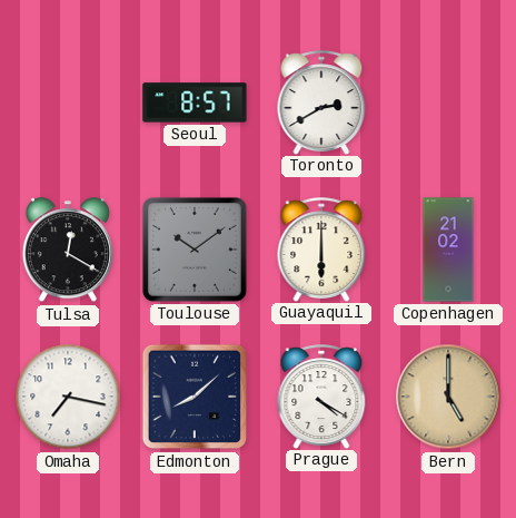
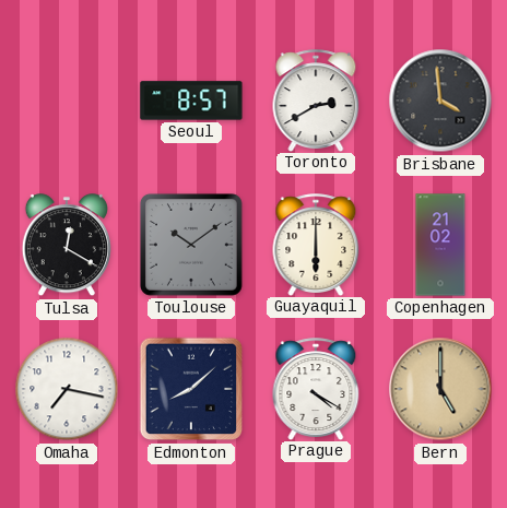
Brisbane: none -> 3:59 (440, 101)
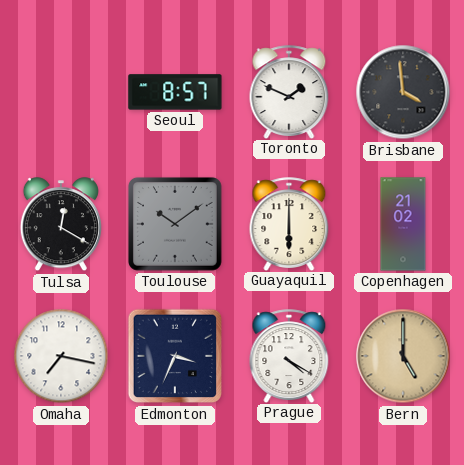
Toronto: 2:40 -> 1:49 (289, 92)
Edmonton: 8:08 -> 3:34 (175, 356)
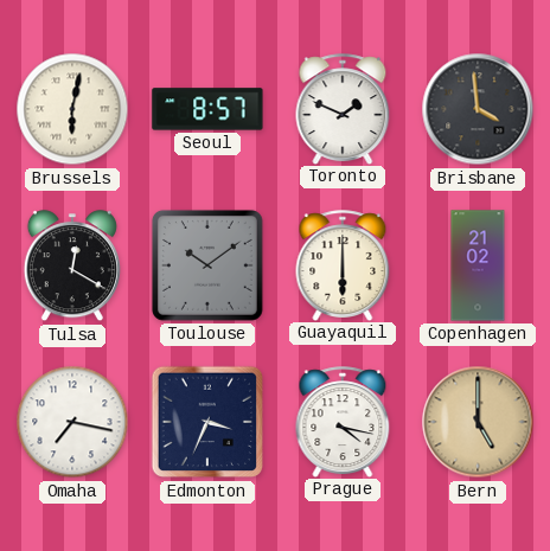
Brussels: none -> 6:02 (72, 109)
Prague: 4:20 -> 4:17 (343, 422)
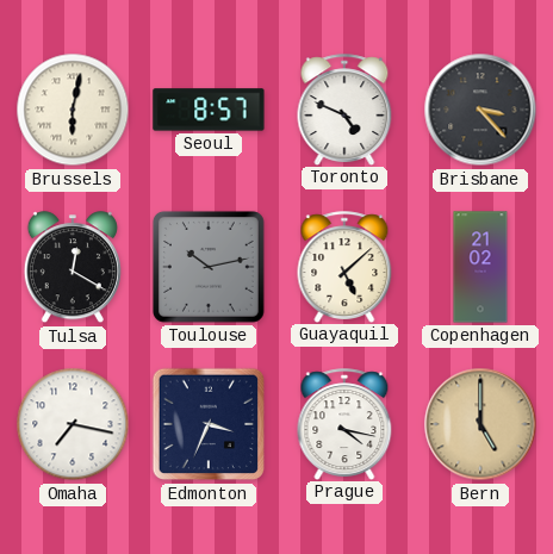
Toronto: 1:49 -> 4:49 (344, 110)
Brisbane: 3:59 -> 3:23 (480, 110)
Toulouse: 10:09 -> 10:13 (209, 267)
Guayaquil: 6:00 -> 5:08 (344, 267)
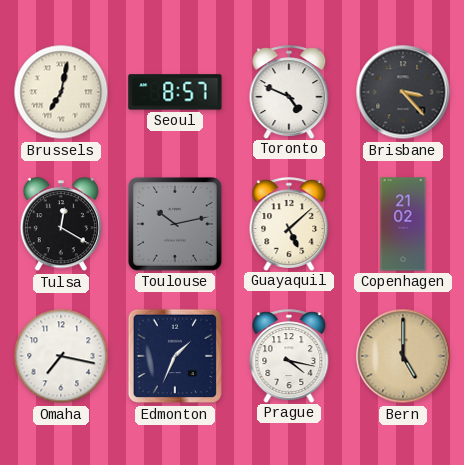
Brussels: 6:02 -> 7:02 (61, 92)
Edmonton: 3:34 -> 1:34 (175, 356)
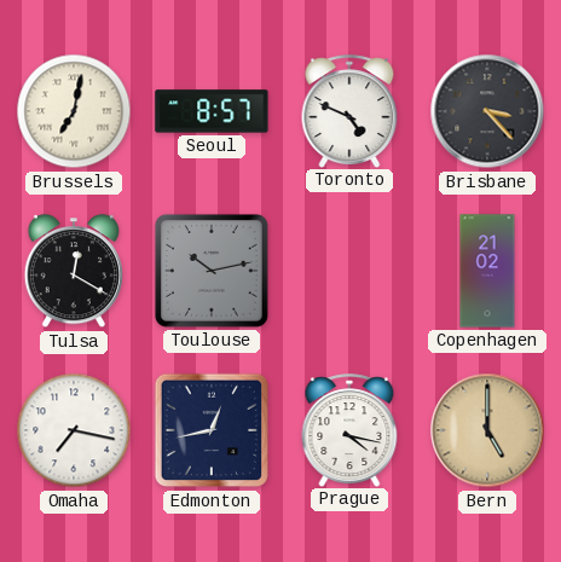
Guayaquil: 5:08 -> none (289, 224)
Edmonton: 1:34 -> 12:43 (212, 430)
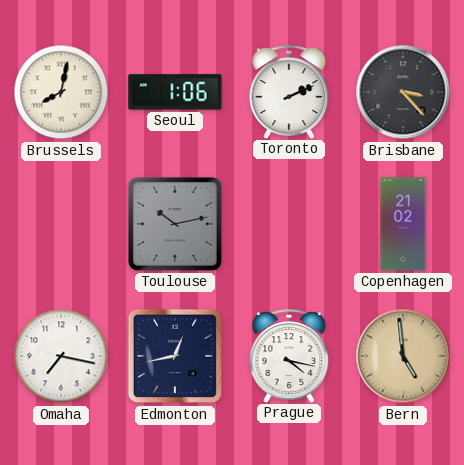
Brussels: 7:02 -> 8:02 (61, 92)
Seoul: 8:57 -> 1:06 (175, 92)
Toronto: 4:49 -> 2:11 (289, 92)
Tulsa: 12:20 -> none (74, 272)
Bern: 5:00 -> 4:59 (403, 356)
